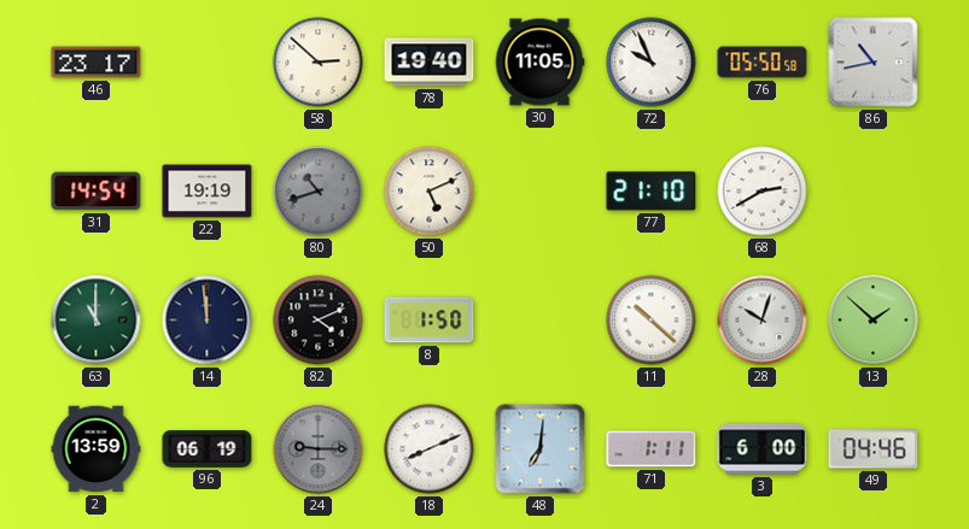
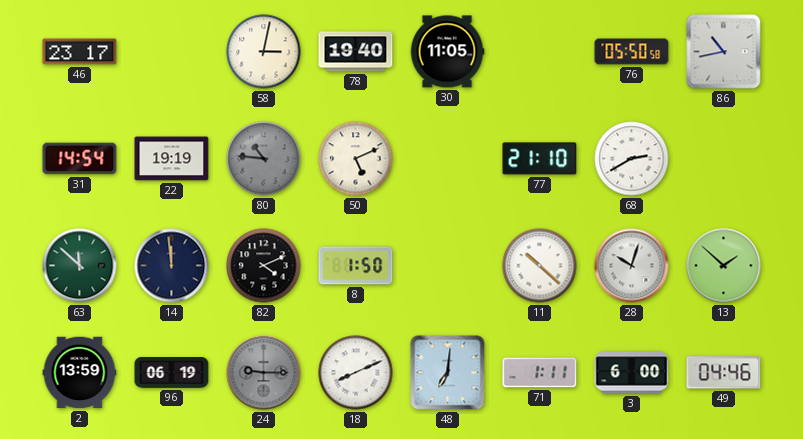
58: 2:52 -> 3:02 (264, 52)
72: 9:56 -> none (652, 63)
80: 10:42 -> 10:46 (264, 159)
63: 11:00 -> 11:52 (80, 266)
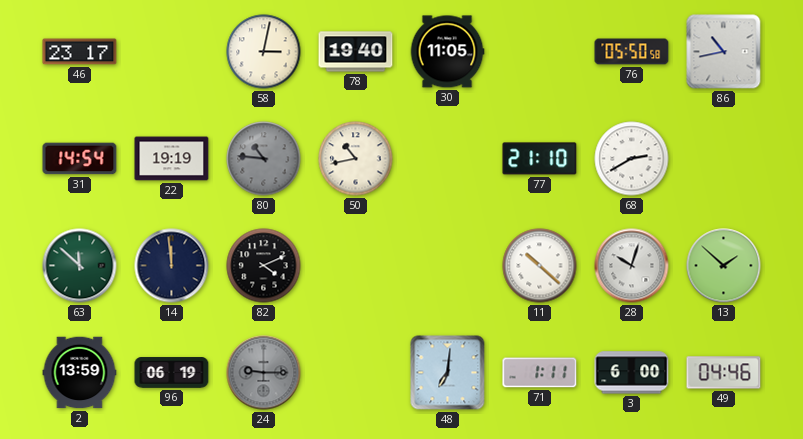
50: 5:11 -> 10:43 (356, 159)
8: 1:50 -> none (356, 266)
18: 8:11 -> none (356, 373)
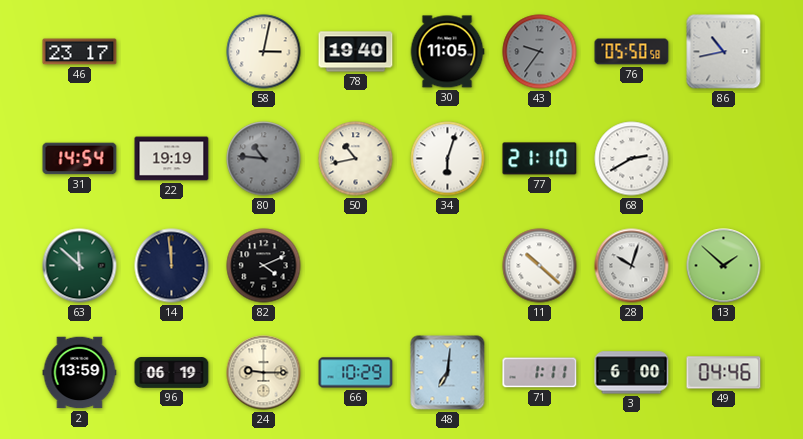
43: none -> 9:36 (540, 52)
34: none -> 6:03 (448, 159)
24 dial: grey -> cream (264, 373)
66: none -> 10:29 (356, 373)
